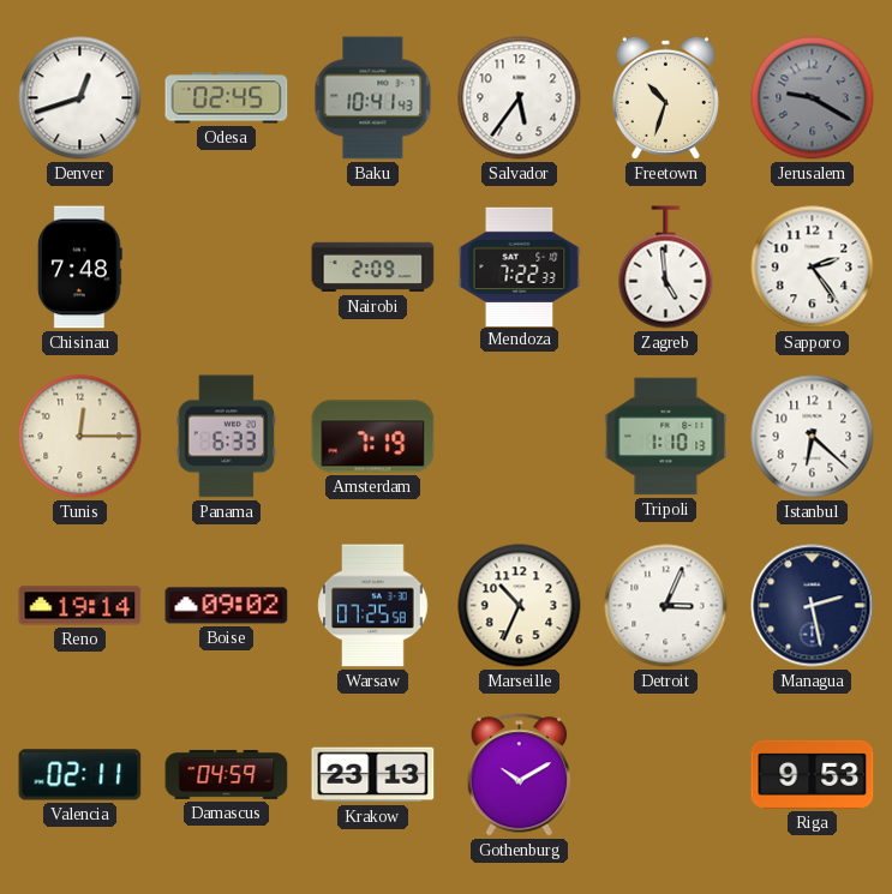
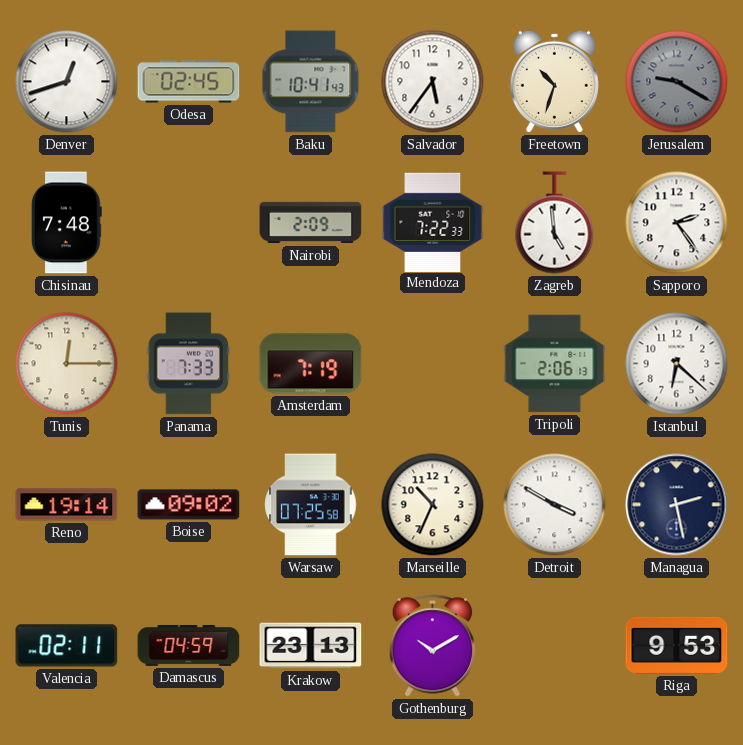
Panama: 6:33 -> 7:33 (189, 364)
Tripoli: 1:10 -> 2:06 (555, 364)
Detroit: 3:04 -> 3:50 (555, 505)
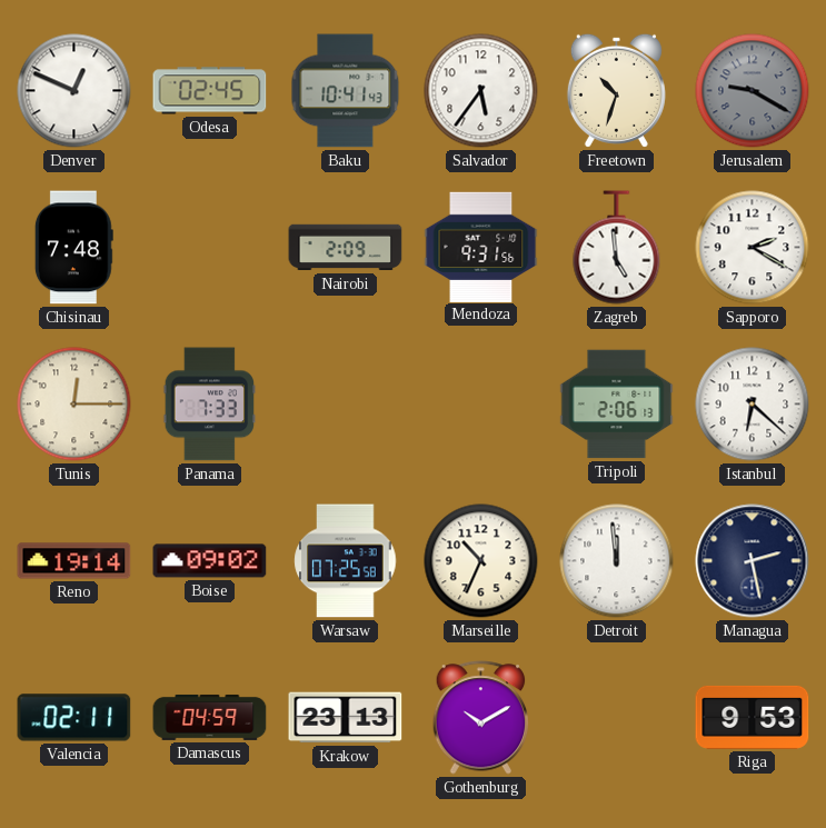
Denver: 12:42 -> 12:49 (74, 91)
Mendoza: 7:22 -> 9:31 (481, 247)
Sapporo: 2:24 -> 2:20 (753, 248)
Amsterdam: 7:19 -> none (311, 364)
Detroit: 3:50 -> 11:59 (617, 561)
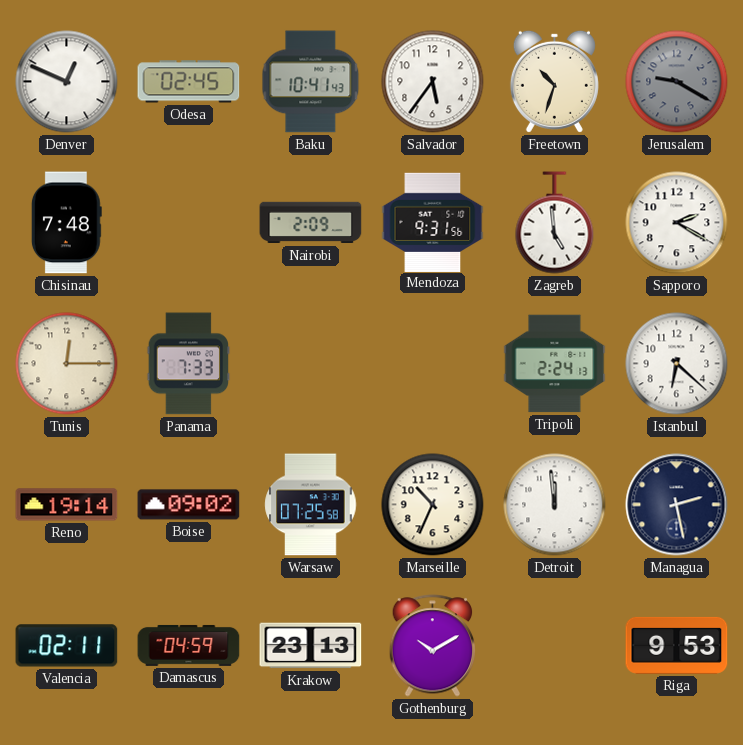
Tripoli: 2:06 -> 2:24 (555, 364)
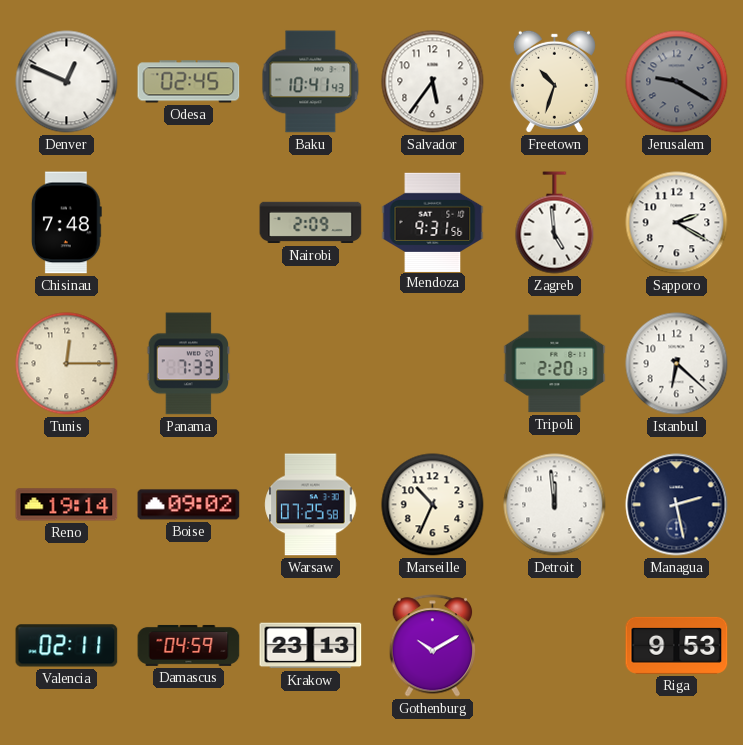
Tripoli: 2:24 -> 2:20 (555, 364)
